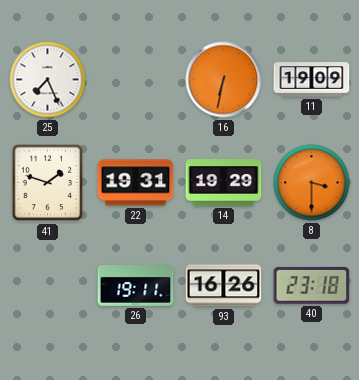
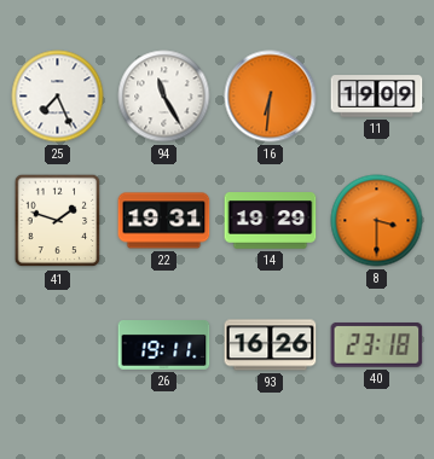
94: none -> 11:25 (164, 97)
16: 6:32 -> 6:31 (271, 97)
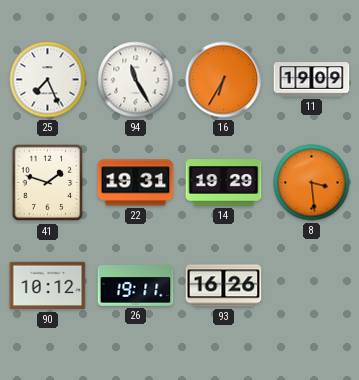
16: 6:31 -> 6:35 (224, 80)
8: 3:30 -> 3:29 (312, 183)
90: none -> 10:12 (48, 286)
40: 23:18 -> none (377, 344)
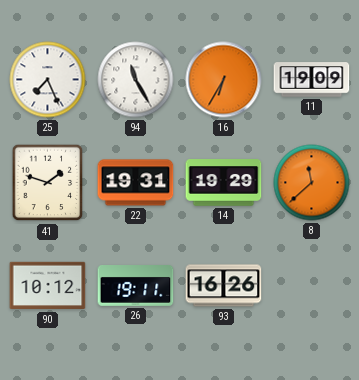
8: 3:29 -> 11:38 (312, 183)
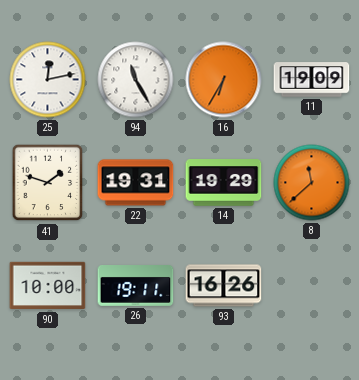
25: 7:26 -> 12:13 (48, 80)
90: 10:12 -> 10:00 (48, 286)
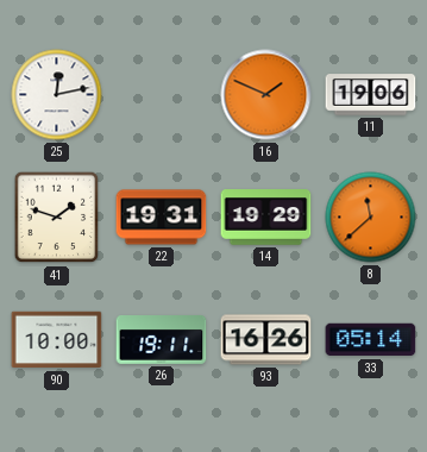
94: 11:25 -> none (136, 80)
16: 6:35 -> 1:49 (266, 95)
11: 19:09 -> 19:06 (371, 95)
33: none -> 05:14 (371, 340)
